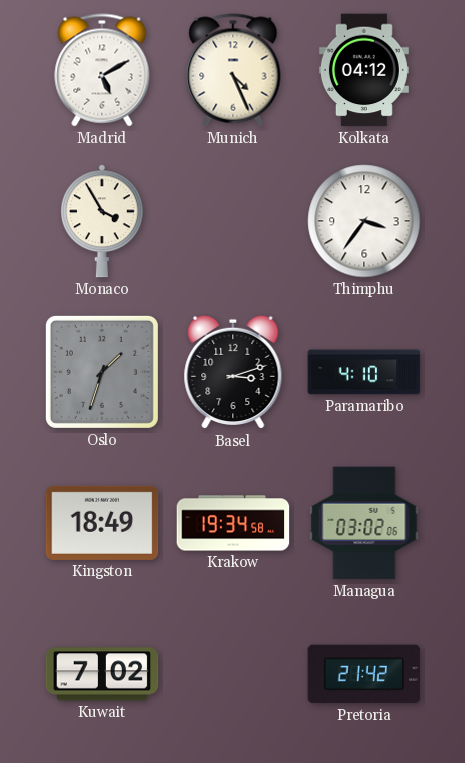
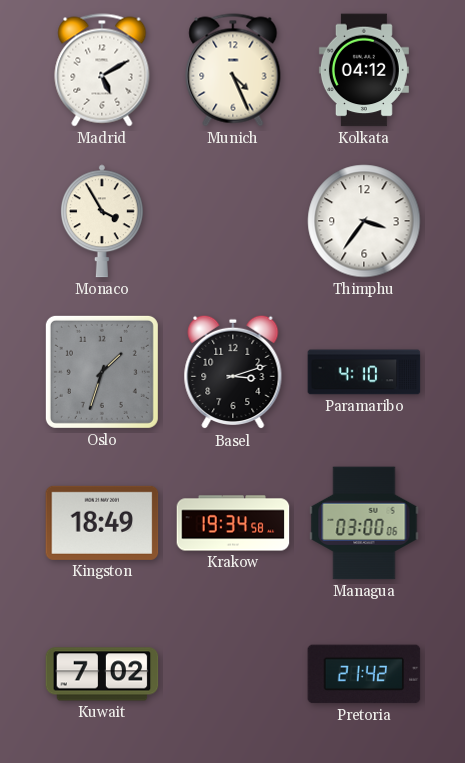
Managua: 03:02 -> 03:00 (364, 523)
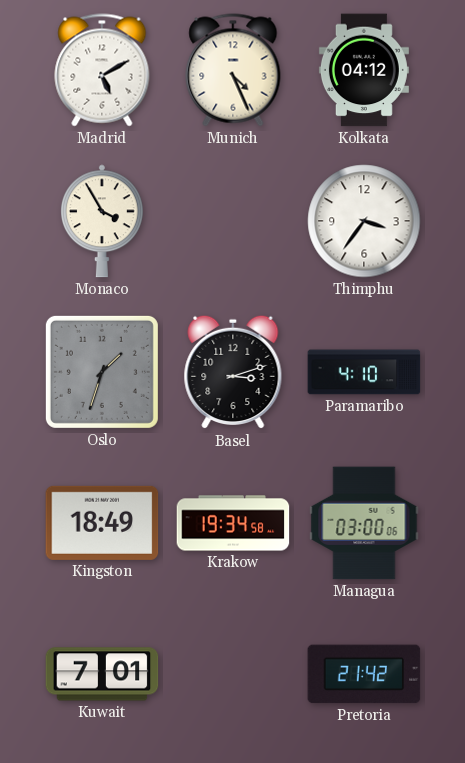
Kuwait: 7:02 -> 7:01 (102, 674)
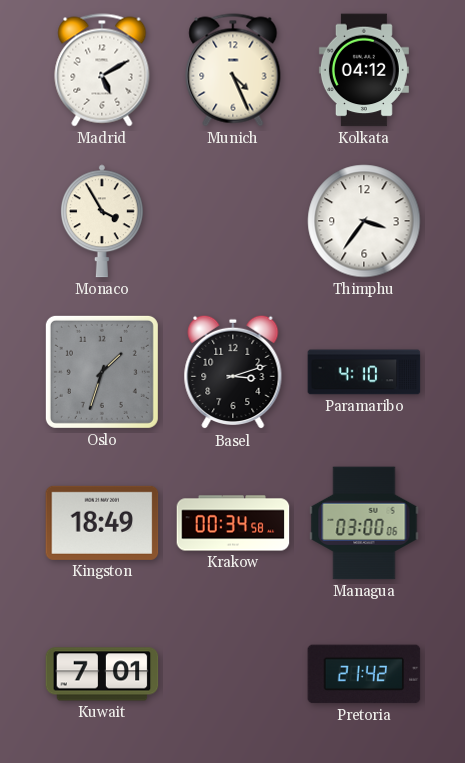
Krakow: 19:34 -> 00:34 (233, 523)
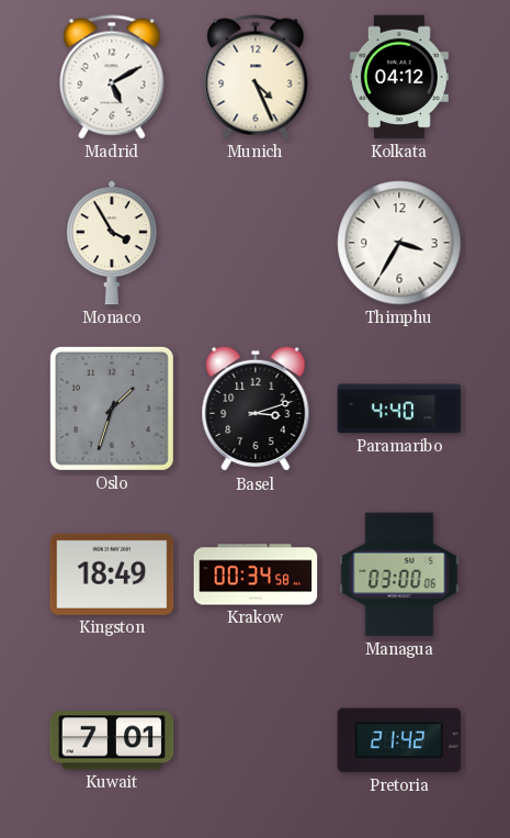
Thimphu: 3:36 -> 3:35 (399, 243)
Paramaribo: 4:10 -> 4:40 (399, 409)
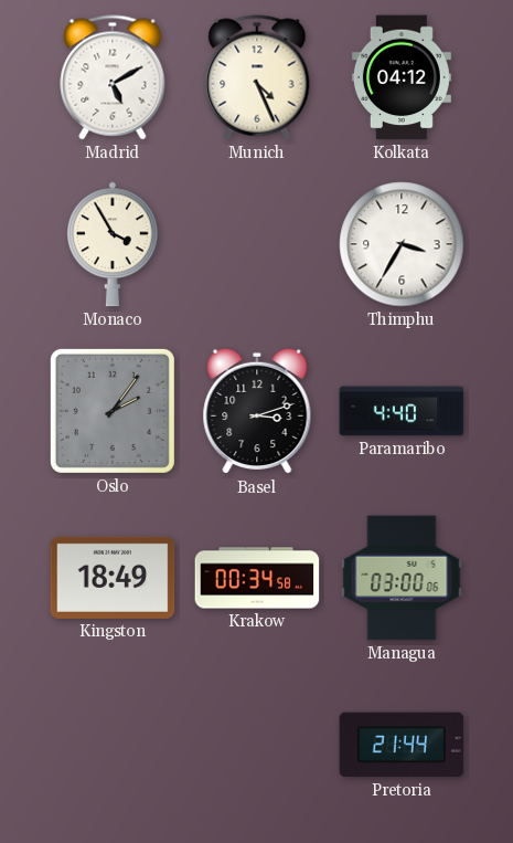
Oslo: 1:33 -> 2:06 (113, 411)
Kuwait: 7:01 -> none (112, 740)
Pretoria: 21:42 -> 21:44 (402, 745)
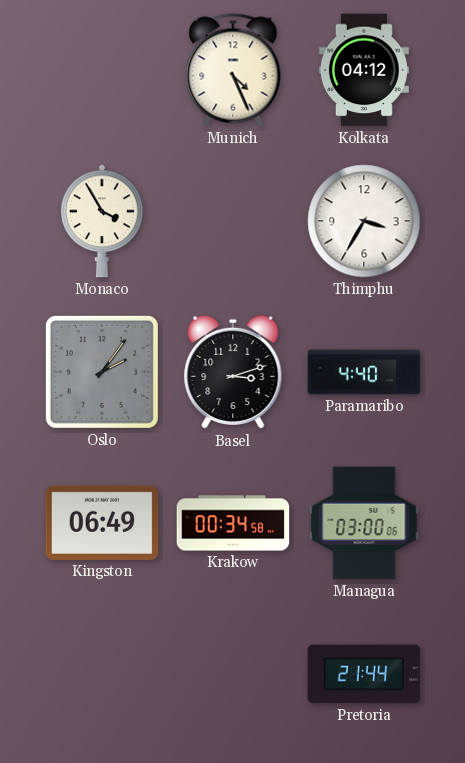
Madrid: 5:10 -> none (113, 77)
Kingston: 18:49 -> 06:49 (102, 523)
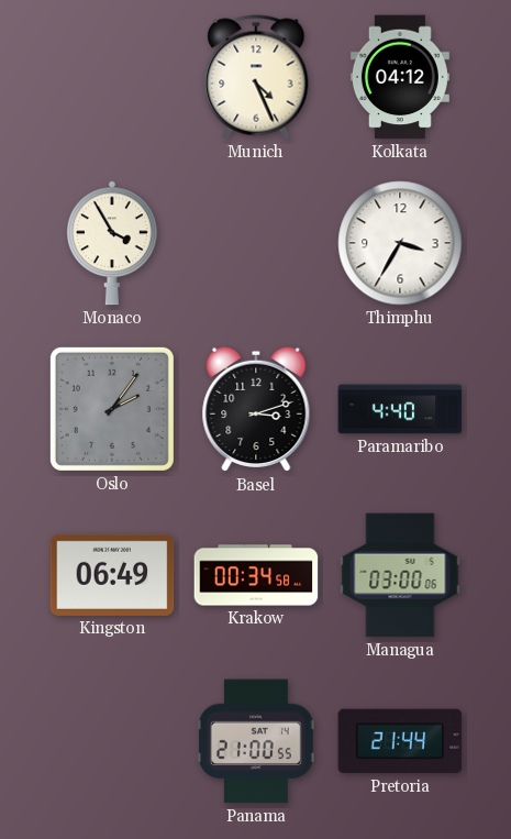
Panama: none -> 21:00 (256, 741)
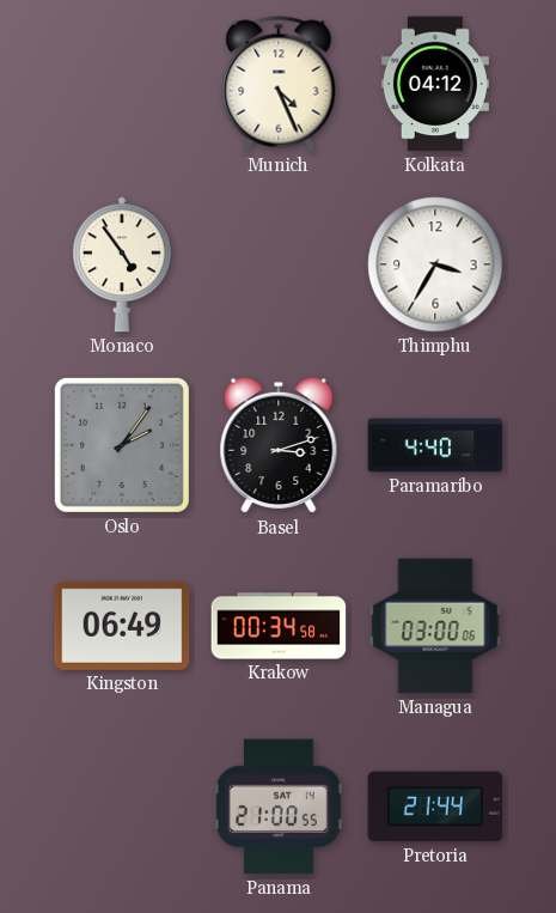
Monaco: 3:55 -> 4:54 (122, 264)
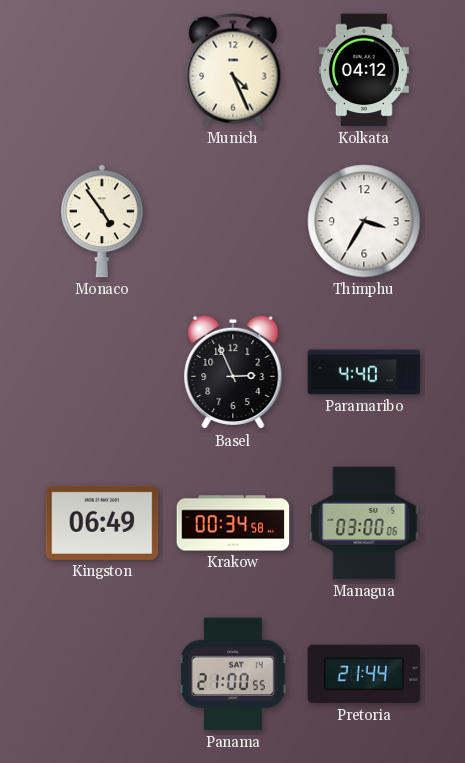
Oslo: 2:06 -> none (122, 445)
Basel: 3:12 -> 2:56 (233, 372)
